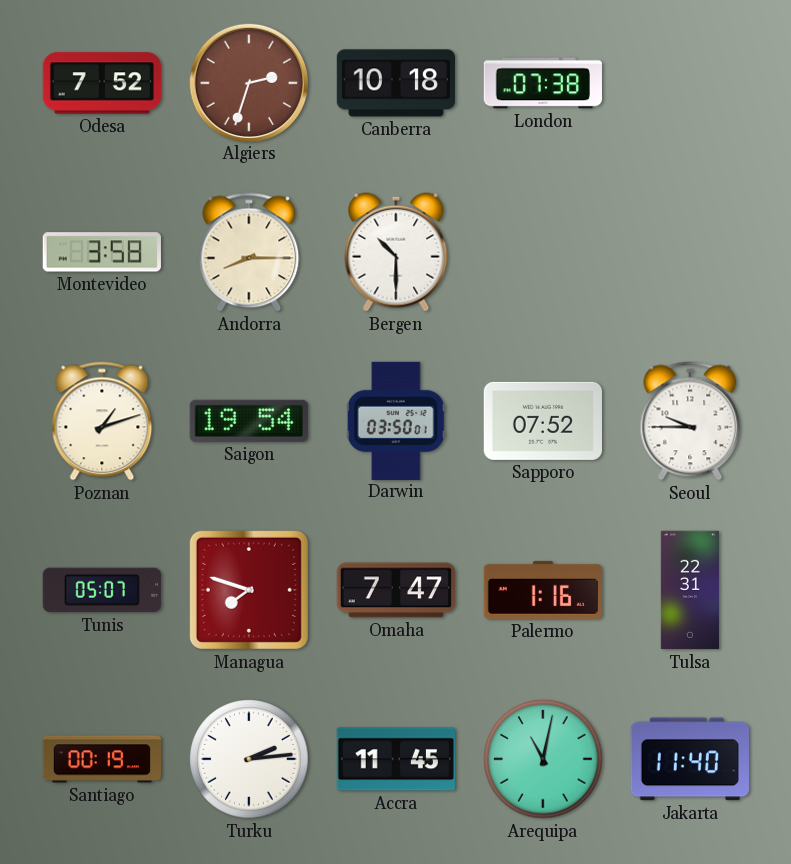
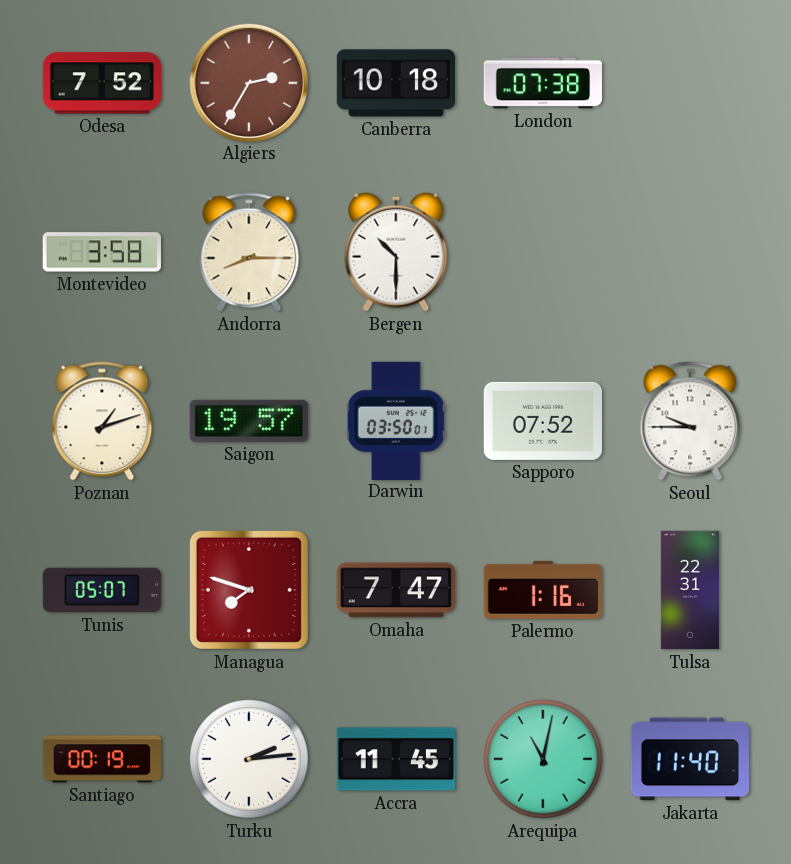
Algiers: 2:33 -> 2:35 (248, 82)
Saigon: 19:54 -> 19:57 (249, 421)
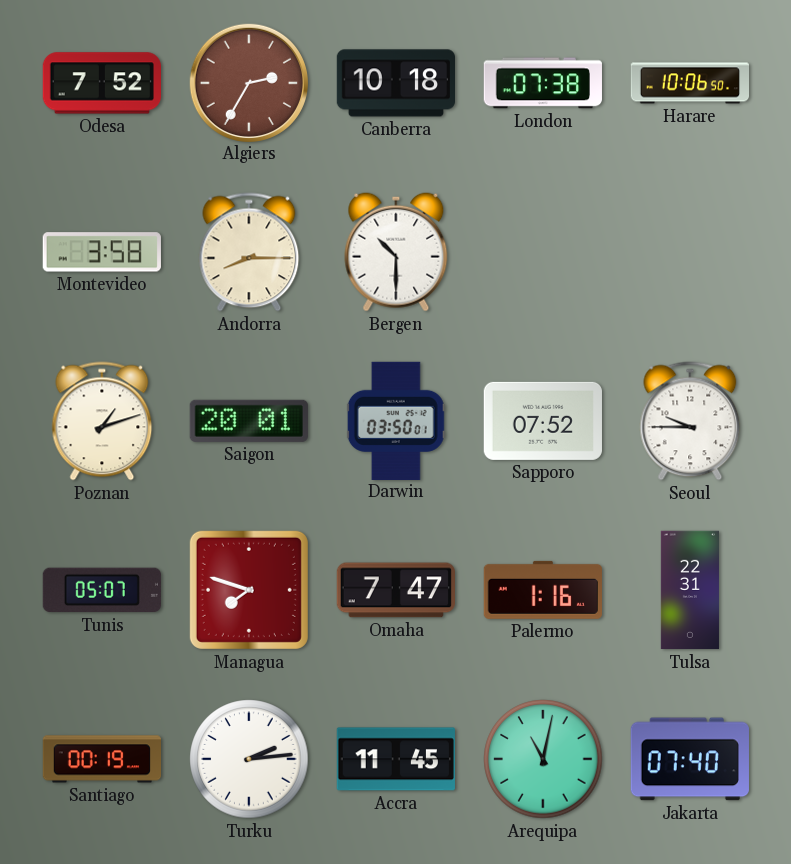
Harare: none -> 10:06 (689, 83)
Saigon: 19:57 -> 20:01 (249, 421)
Jakarta: 11:40 -> 07:40 (690, 759)
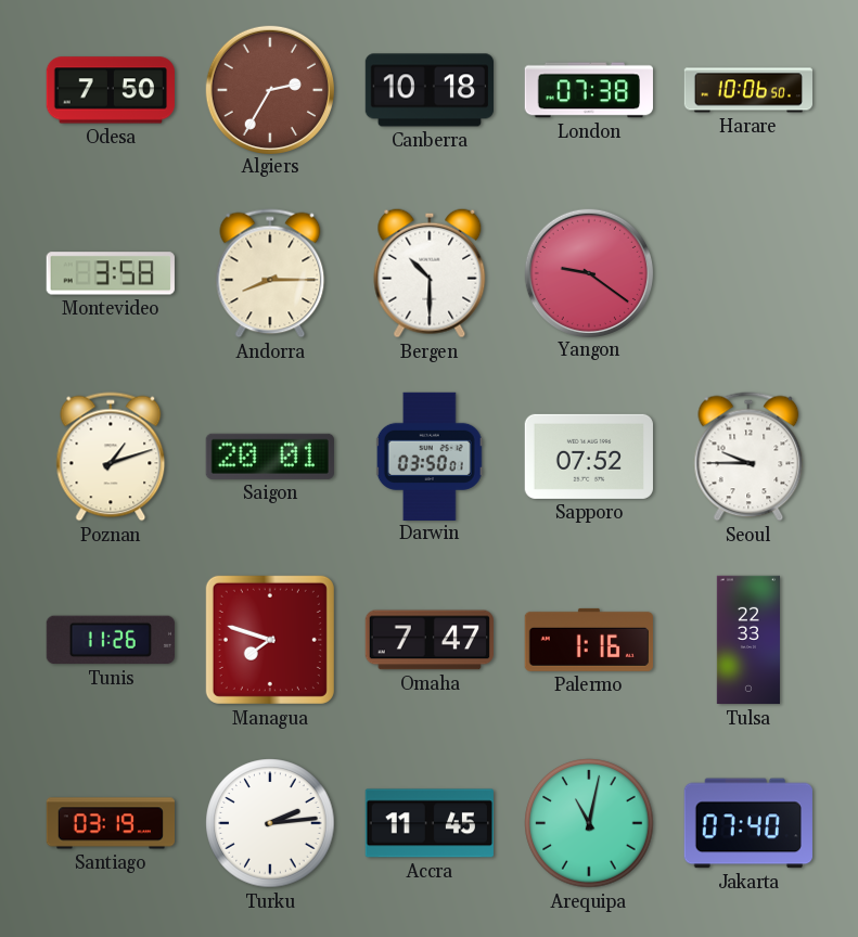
Odesa: 7:52 -> 7:50 (110, 90)
Yangon: none -> 9:21 (588, 272)
Tunis: 05:07 -> 11:26 (111, 640)
Tulsa: 22:31 -> 22:33 (748, 640)
Santiago: 00:19 -> 03:19 (110, 823)
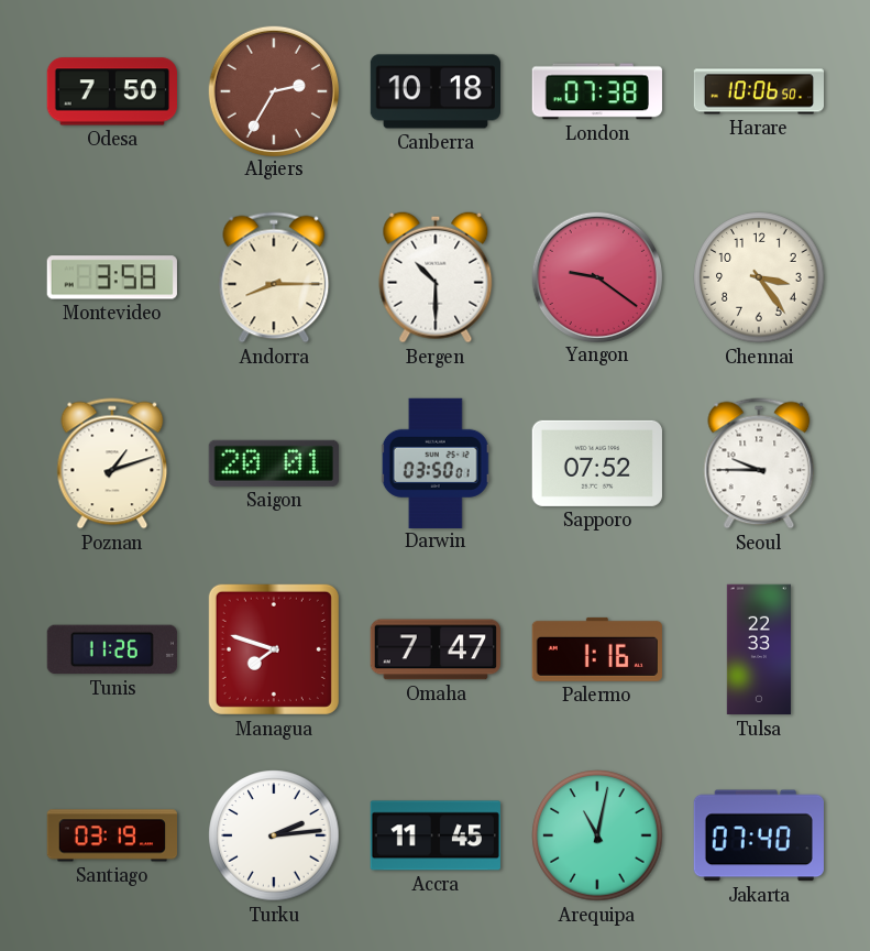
Chennai: none -> 3:24 (759, 277)
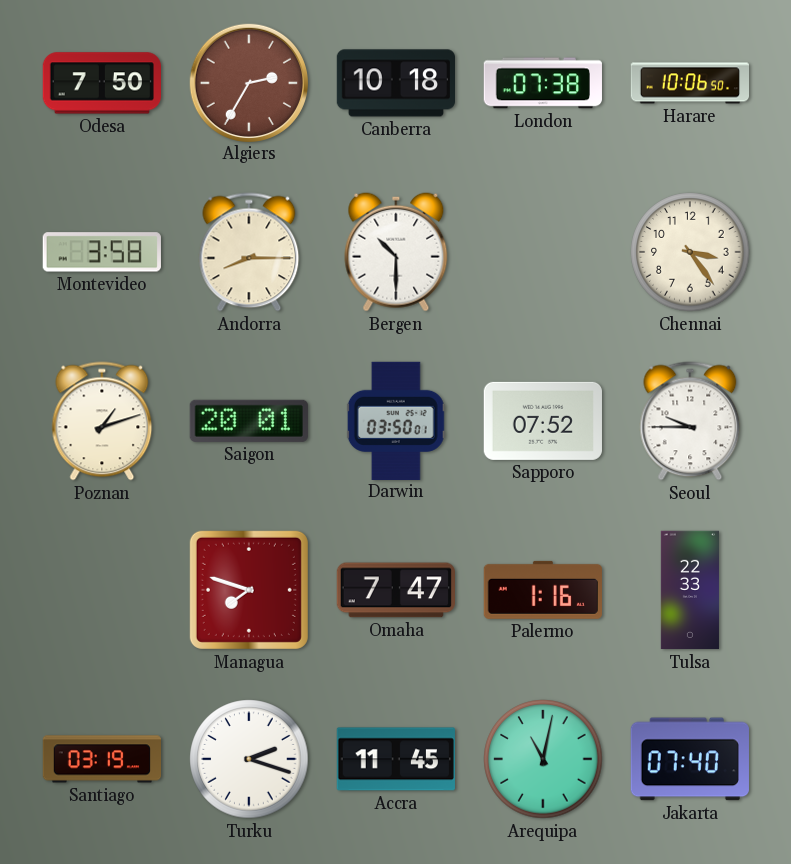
Yangon: 9:21 -> none (596, 276)
Tunis: 11:26 -> none (112, 649)
Turku: 2:14 -> 2:18 (249, 759)
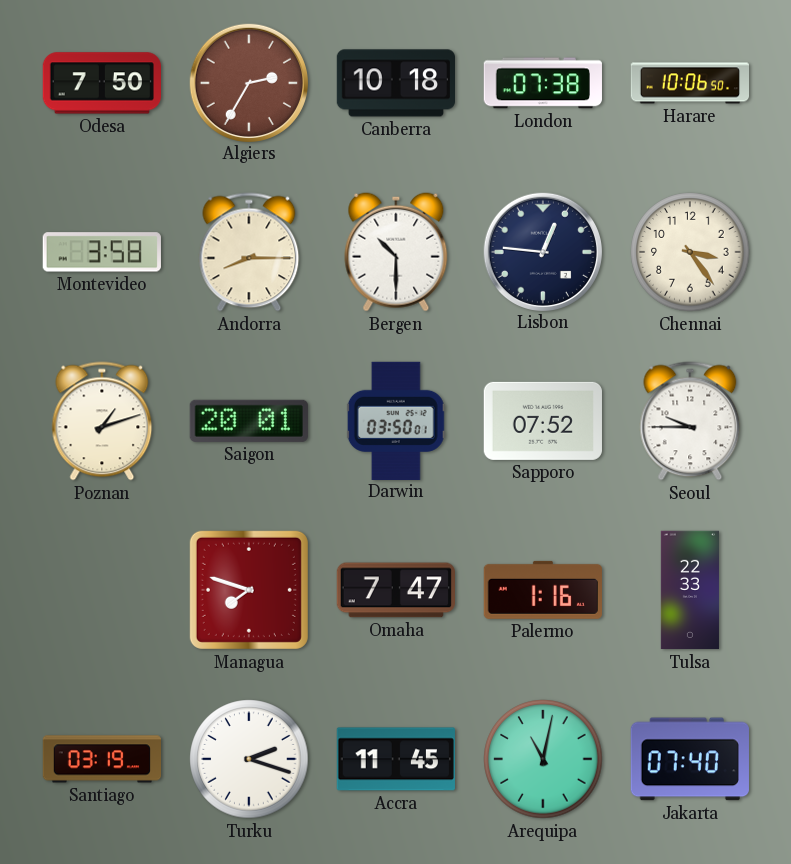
Lisbon: none -> 12:46 (542, 251)
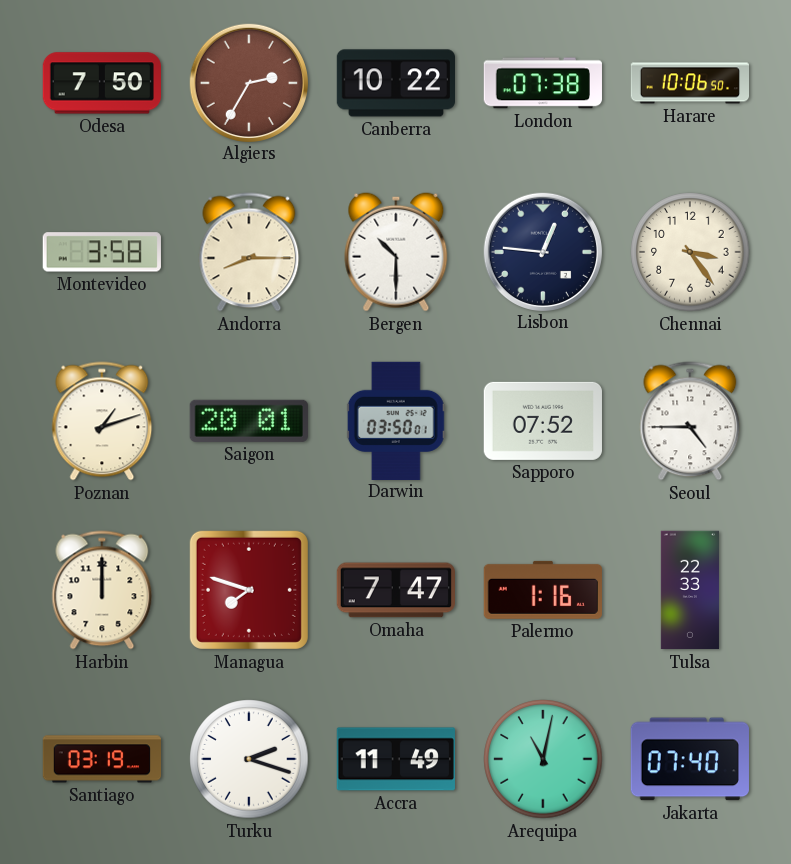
Canberra: 10:18 -> 10:22 (395, 83)
Seoul: 9:45 -> 4:45 (690, 421)
Harbin: none -> 12:00 (102, 590)
Accra: 11:45 -> 11:49 (396, 759)
